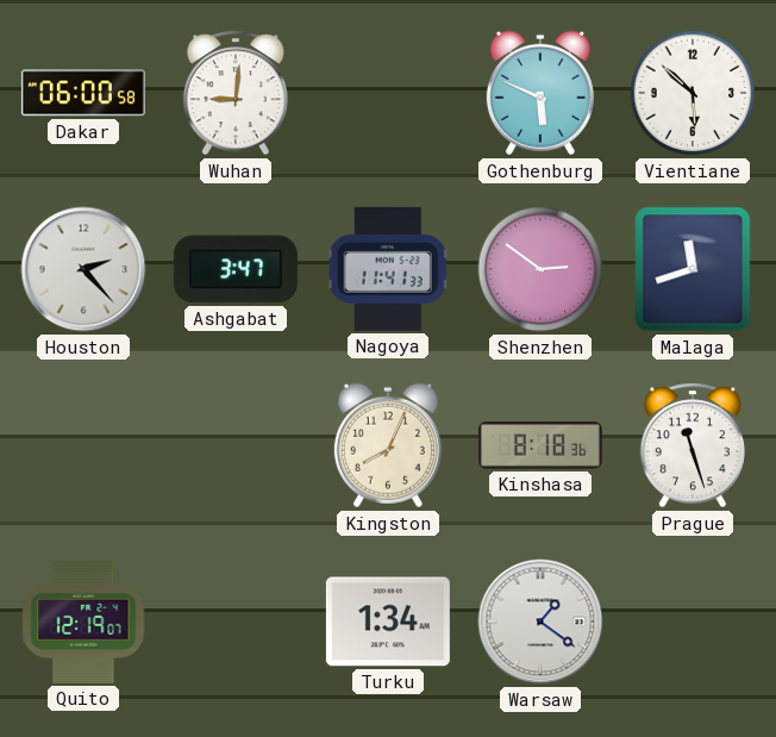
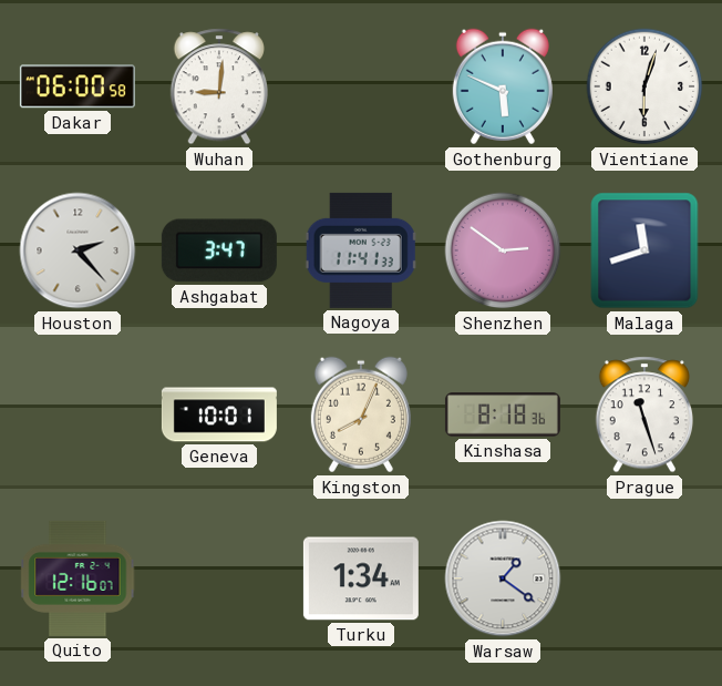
Vientiane: 5:52 -> 6:03 (644, 86)
Geneva: none -> 10:01 (219, 414)
Quito: 12:19 -> 12:16 (78, 579)
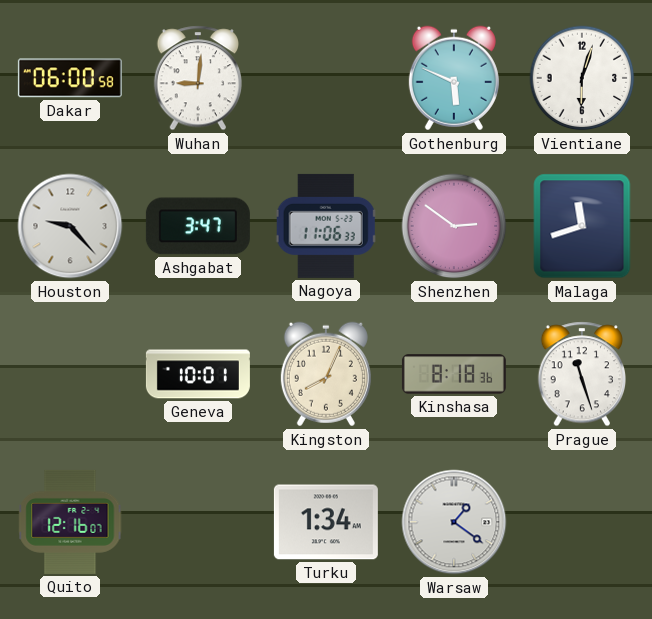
Houston: 2:23 -> 9:23 (70, 226)
Nagoya: 11:41 -> 11:06 (326, 226)
